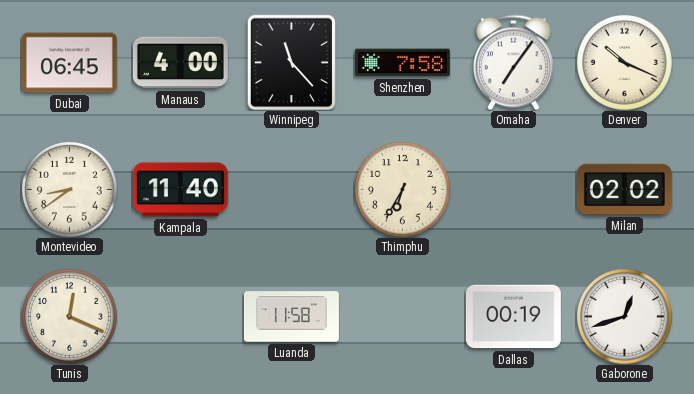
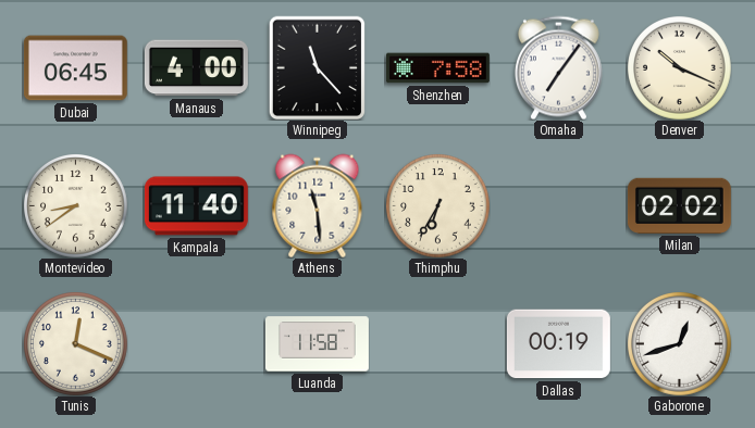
Athens: none -> 11:29 (318, 205)
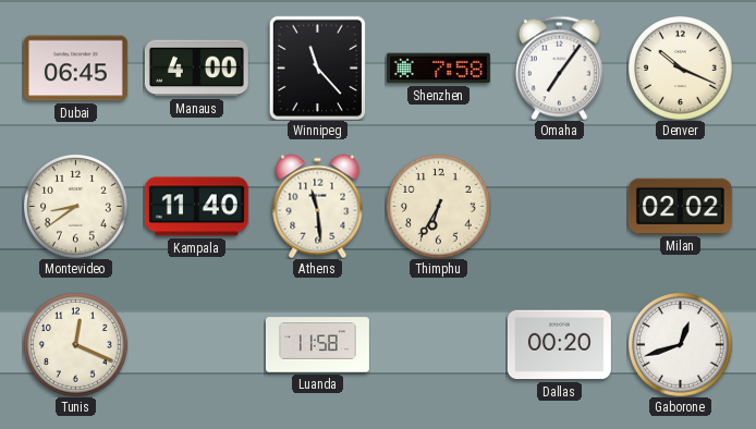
Dallas: 00:19 -> 00:20 (559, 345)
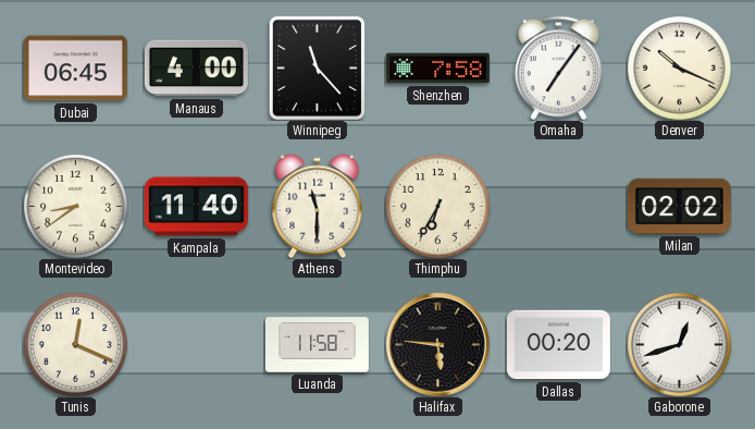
Athens: 11:29 -> 11:30 (318, 206)
Halifax: none -> 5:46 (437, 344)
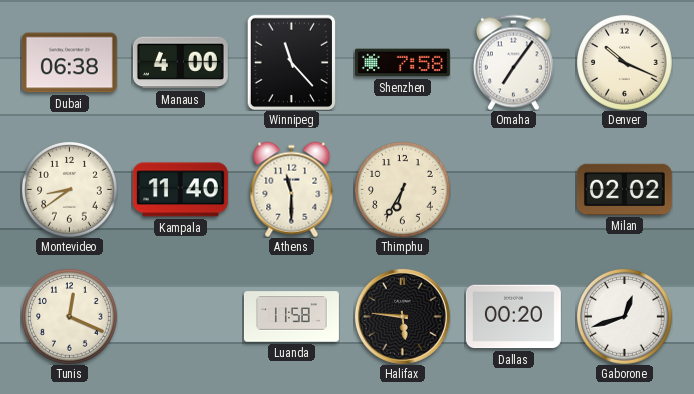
Dubai: 06:45 -> 06:38 (69, 63)
